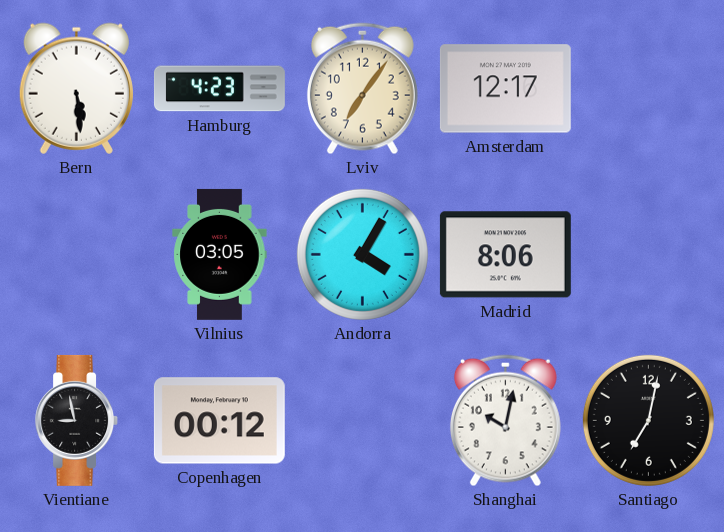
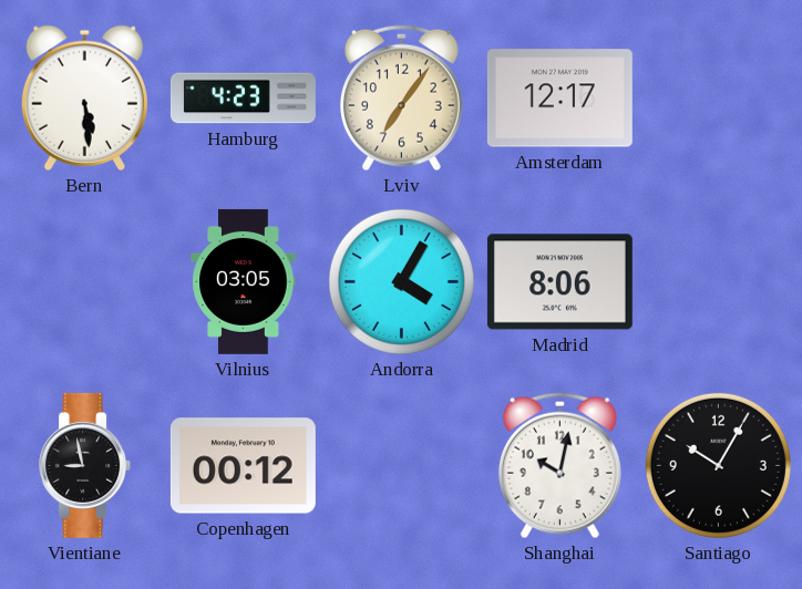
Santiago: 7:02 -> 10:05 (718, 465)
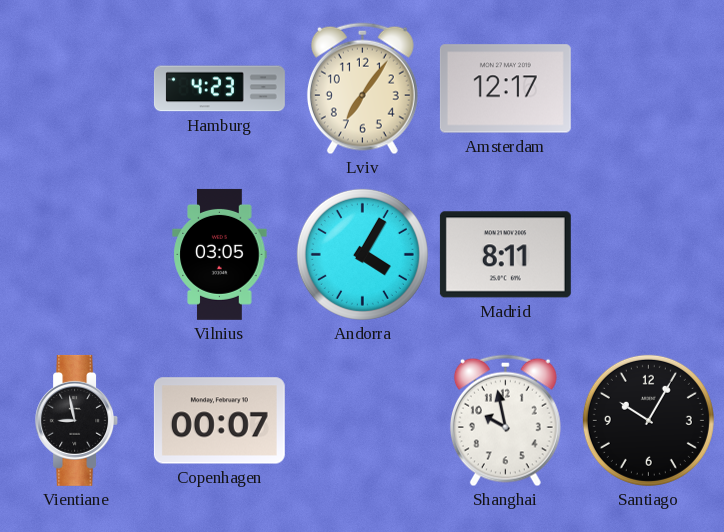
Bern: 5:29 -> none (84, 97)
Madrid: 8:06 -> 8:11 (505, 255)
Copenhagen: 00:12 -> 00:07 (219, 421)
Shanghai: 10:02 -> 9:58 (505, 421)
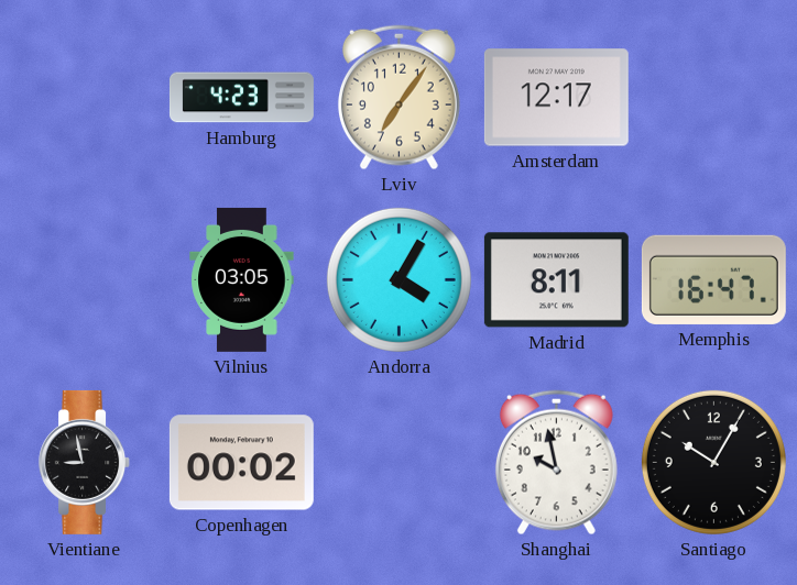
Memphis: none -> 16:47 (713, 279)
Copenhagen: 00:07 -> 00:02 (241, 463)
